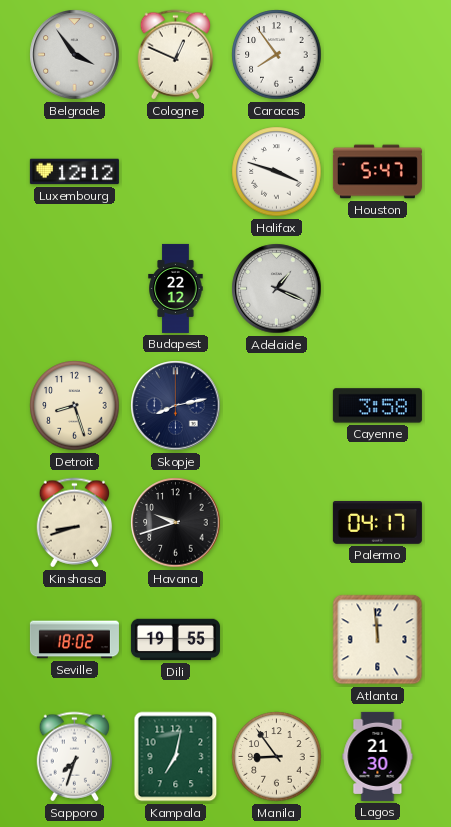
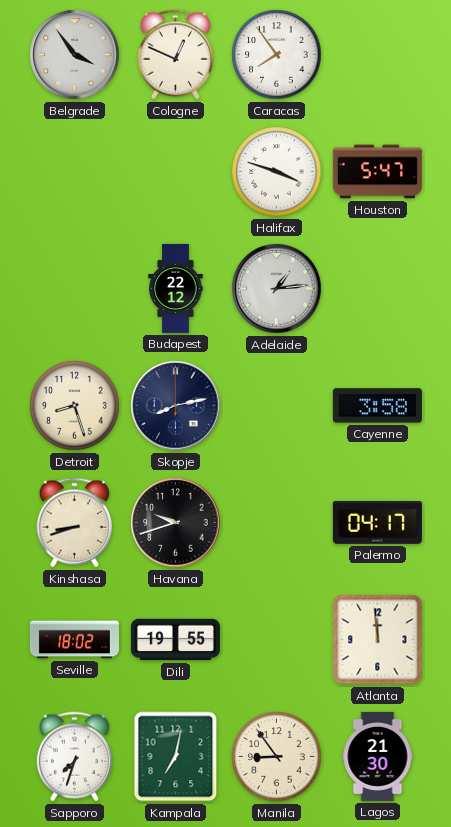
Luxembourg: 12:12 -> none (74, 172)
Adelaide: 1:19 -> 1:14 (277, 289)
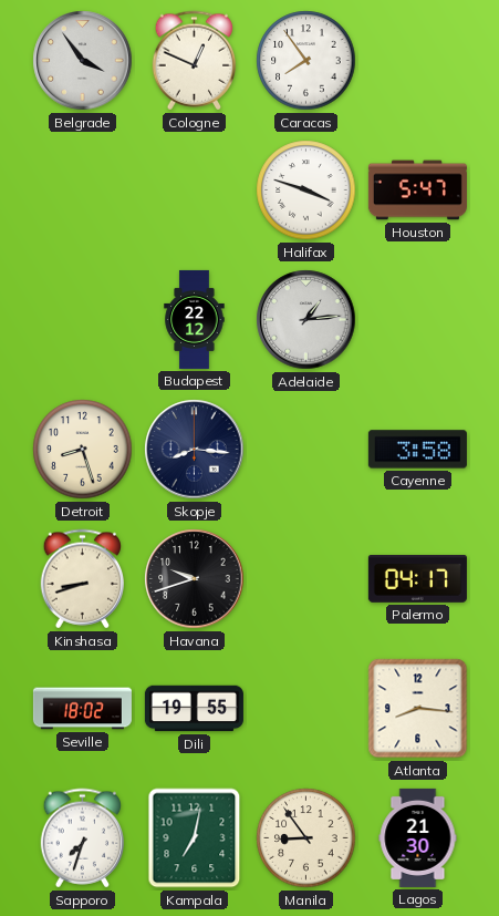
Skopje: 8:13 -> 8:16 (195, 450)
Atlanta: 11:59 -> 8:16 (418, 709)
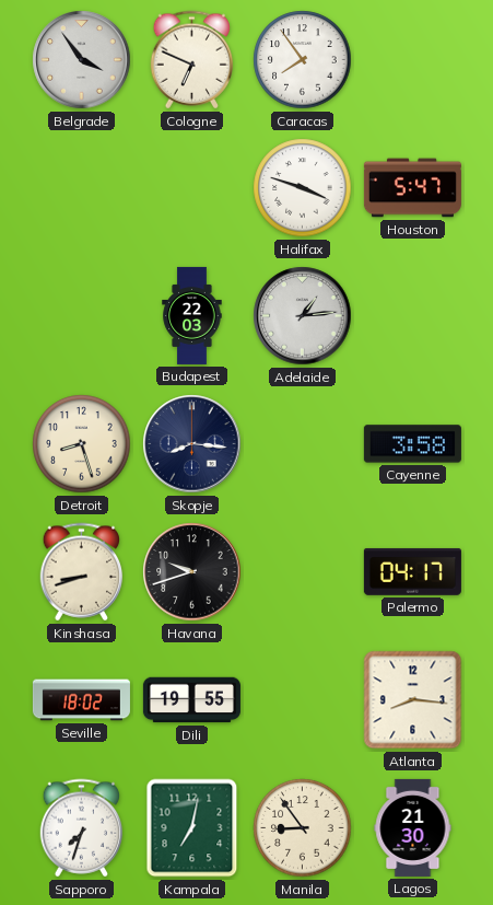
Cologne: 12:49 -> 6:49 (192, 60)
Budapest: 22:12 -> 22:03 (192, 315)
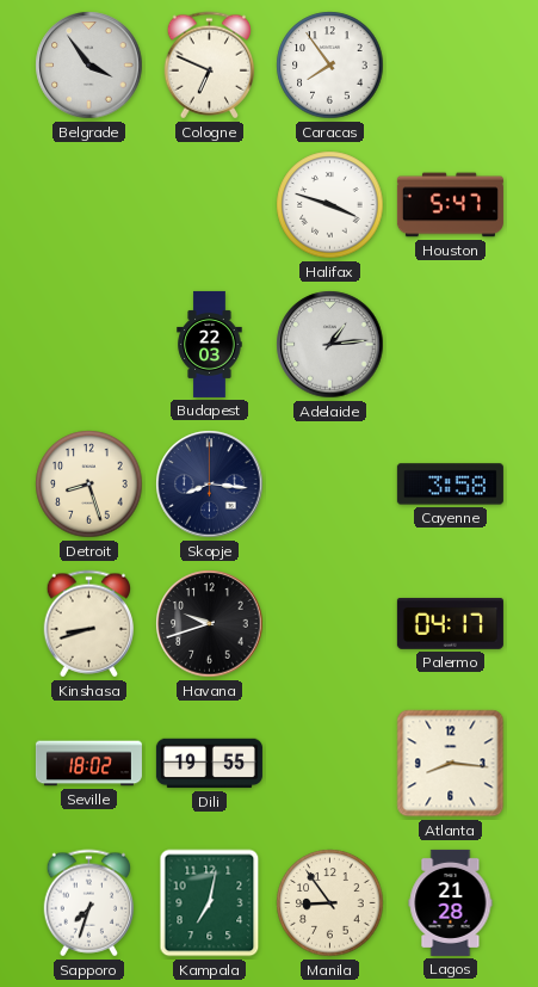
Lagos: 21:30 -> 21:28 (451, 902)
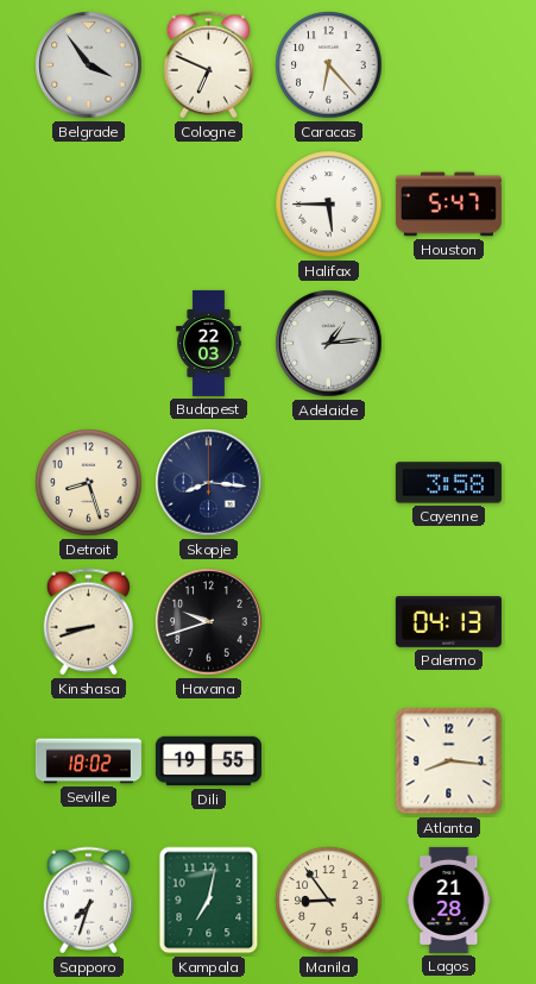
Caracas: 7:54 -> 6:23 (329, 65)
Halifax: 3:48 -> 5:45 (329, 205)
Palermo: 04:17 -> 04:13 (448, 621)
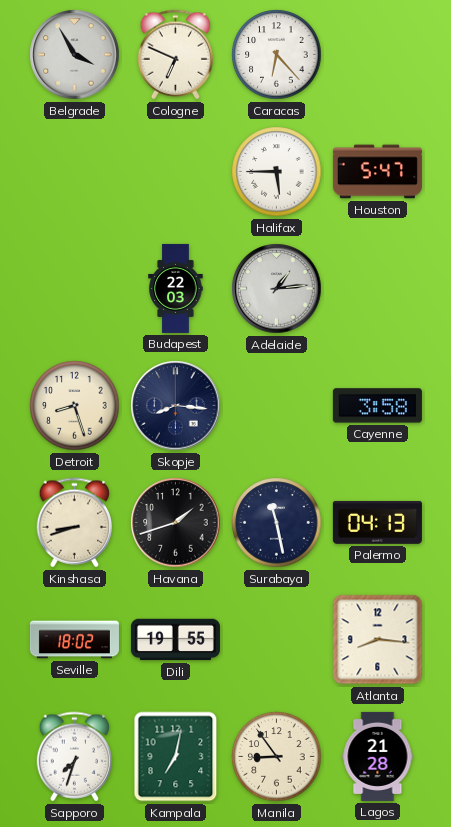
Belgrade: 3:54 -> 3:55 (75, 55)
Havana: 9:42 -> 1:42 (176, 523)
Surabaya: none -> 11:28 (277, 523)
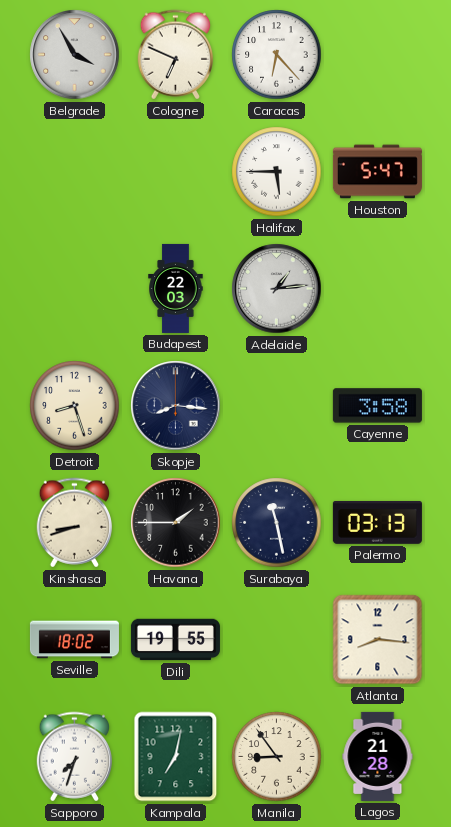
Havana: 1:42 -> 1:45 (176, 523)
Palermo: 04:13 -> 03:13 (377, 522)
